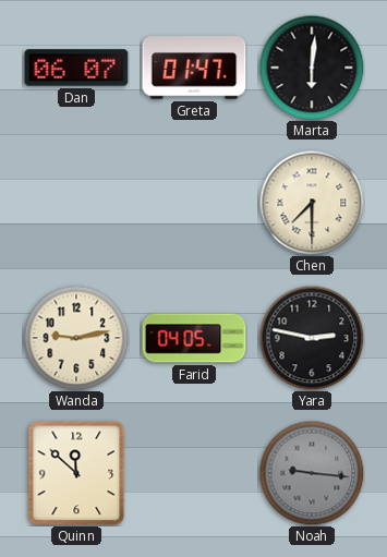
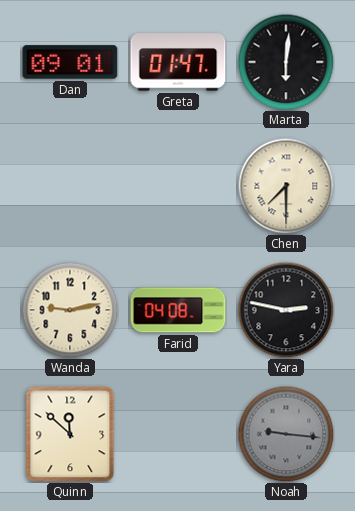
Dan: 06:07 -> 09:01 (70, 62)
Farid: 04:05 -> 04:08 (178, 310)
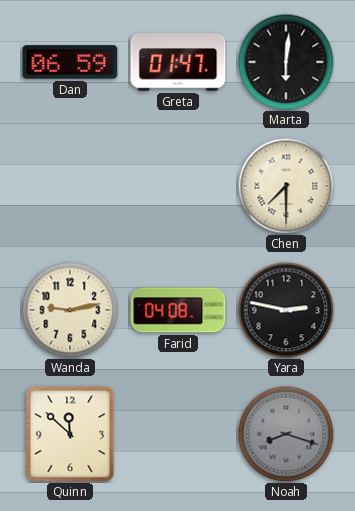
Dan: 09:01 -> 06:59 (70, 62)
Noah: 9:16 -> 8:18 (286, 434)
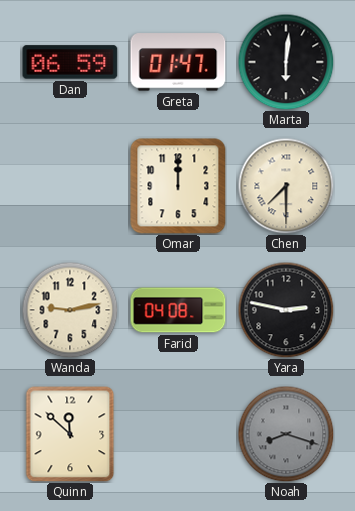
Omar: none -> 12:00 (178, 186)
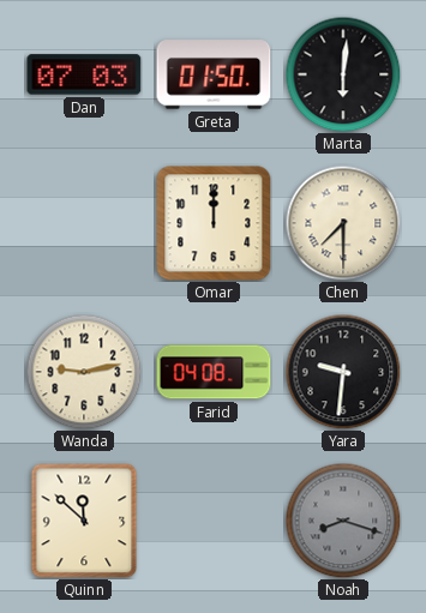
Dan: 06:59 -> 07:03 (84, 74)
Greta: 01:47 -> 01:50 (214, 74)
Yara: 2:47 -> 9:31 (343, 372)
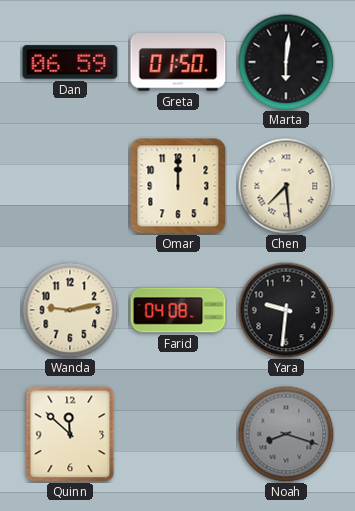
Dan: 07:03 -> 06:59 (70, 62)
Chen: 7:30 -> 7:29 (286, 186)
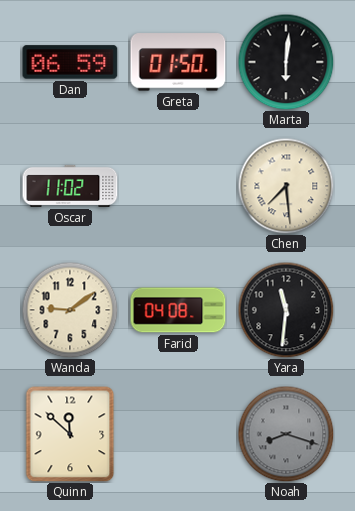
Oscar: none -> 11:02 (70, 186)
Omar: 12:00 -> none (178, 186)
Wanda: 9:13 -> 9:09 (70, 310)
Yara: 9:31 -> 11:31 (286, 310)
